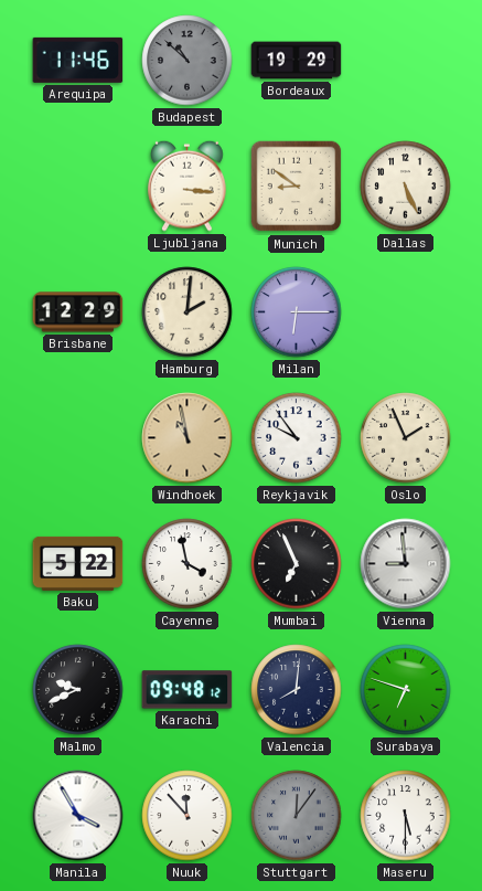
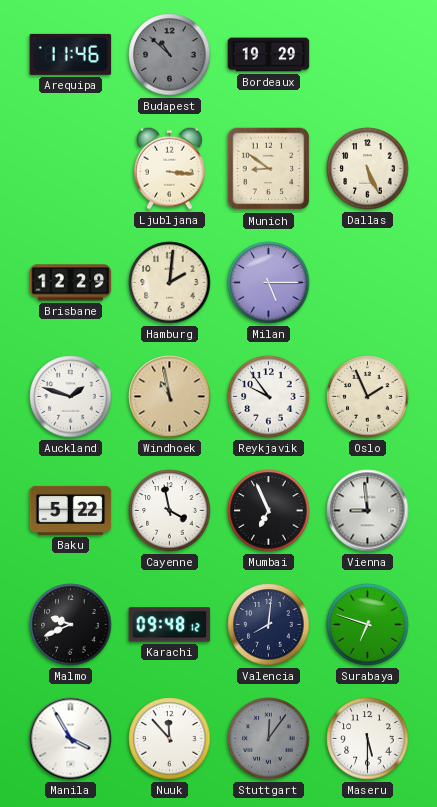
Milan: 6:15 -> 5:15 (269, 283)
Auckland: none -> 1:48 (71, 397)
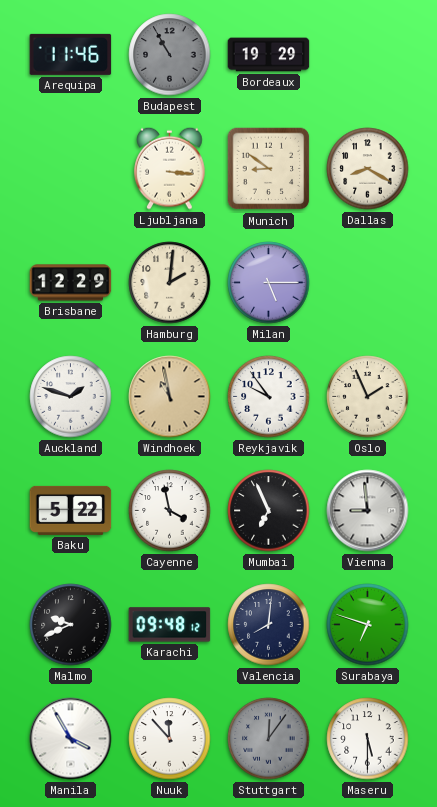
Budapest: 10:52 -> 10:55 (170, 55)
Dallas: 5:26 -> 8:20 (368, 169)
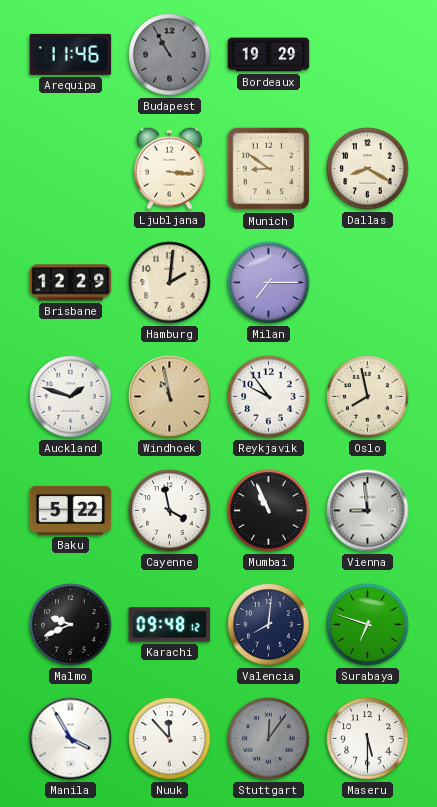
Milan: 5:15 -> 7:15 (269, 283)
Oslo: 1:56 -> 7:58 (368, 397)
Mumbai: 6:56 -> 10:56 (269, 511)
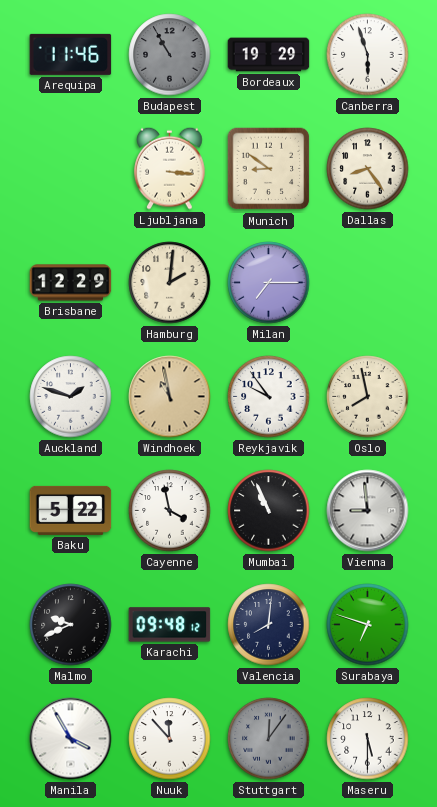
Canberra: none -> 5:57 (368, 55)
Dallas: 8:20 -> 8:24 (368, 169)
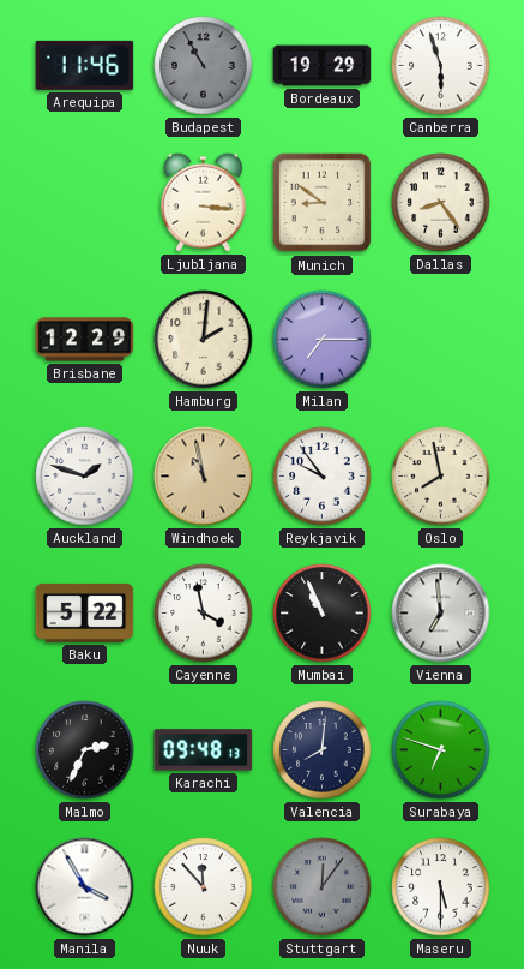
Vienna: 8:59 -> 6:59 (441, 614)
Malmo: 9:41 -> 2:34 (85, 750)
Karachi: 09:48:12 -> 09:48:13 (204, 750)
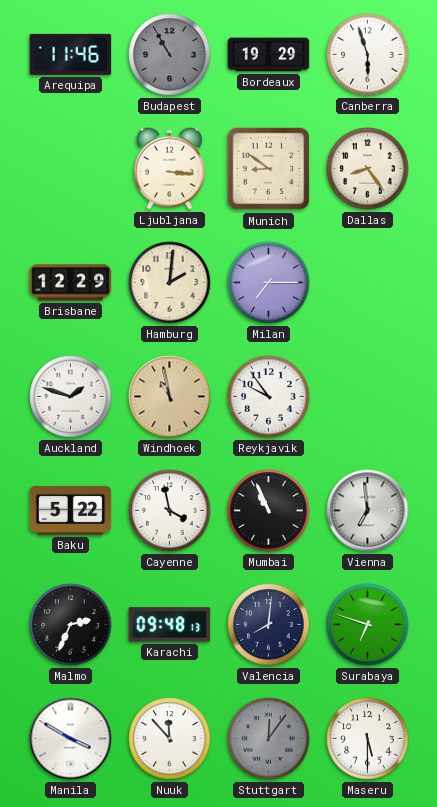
Oslo: 7:58 -> none (441, 477)
Manila: 3:55 -> 3:50 (71, 739)
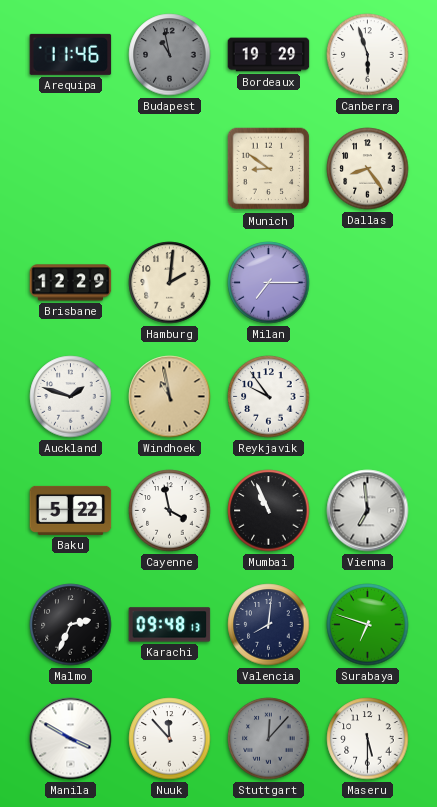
Budapest: 10:55 -> 10:58 (170, 55)
Ljubljana: 3:16 -> none (170, 168)
Stuttgart: 12:06 -> 12:07 (269, 739)
